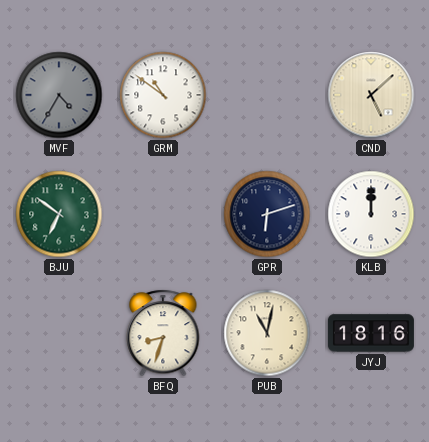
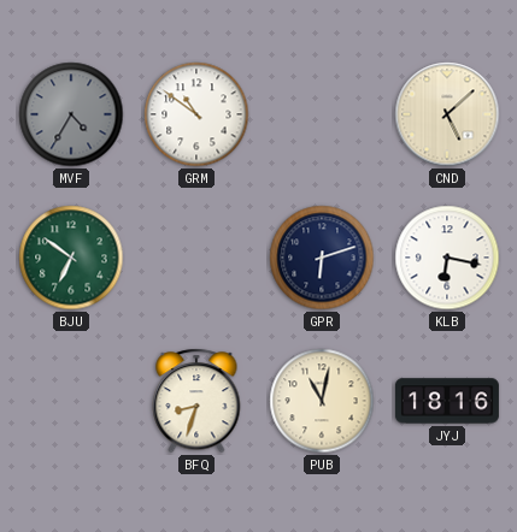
KLB: 12:00 -> 6:17 (447, 258)
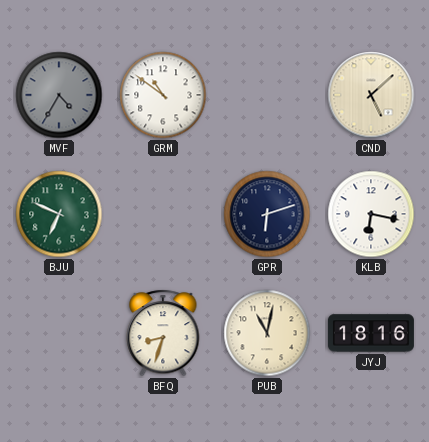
BJU: 6:51 -> 6:49 (59, 214)
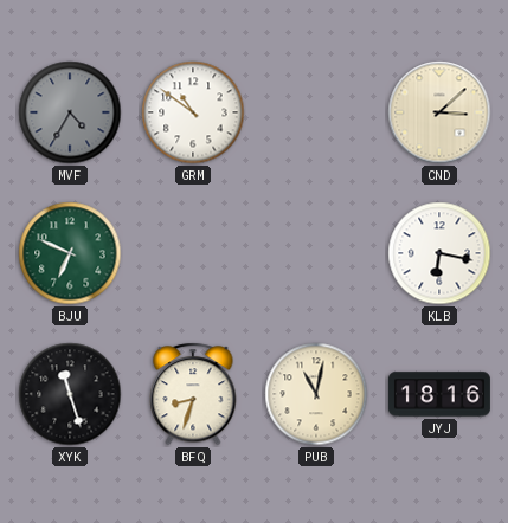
CND: 5:08 -> 3:08 (439, 112)
GPR: 6:12 -> none (267, 214)
XYK: none -> 11:27 (70, 394)
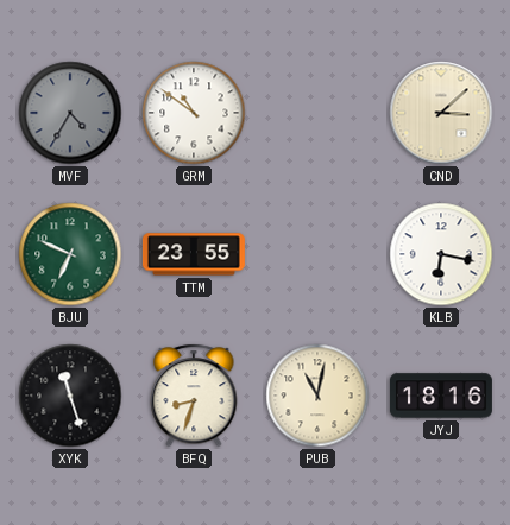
TTM: none -> 23:55 (194, 254)
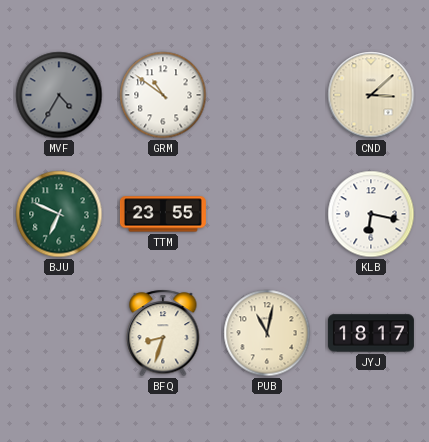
XYK: 11:27 -> none (70, 396)
JYJ: 18:16 -> 18:17 (371, 333)
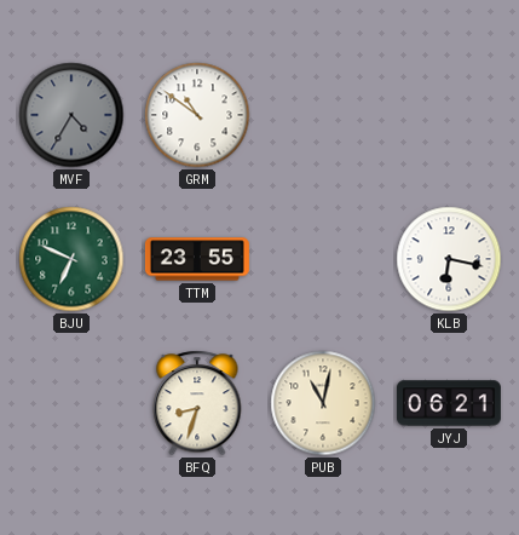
CND: 3:08 -> none (371, 95)
JYJ: 18:17 -> 06:21 (449, 403)
